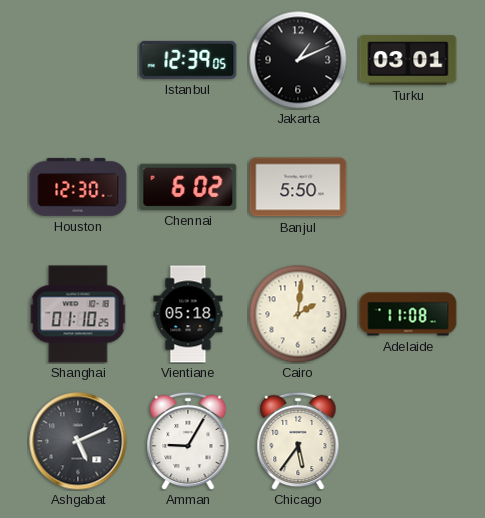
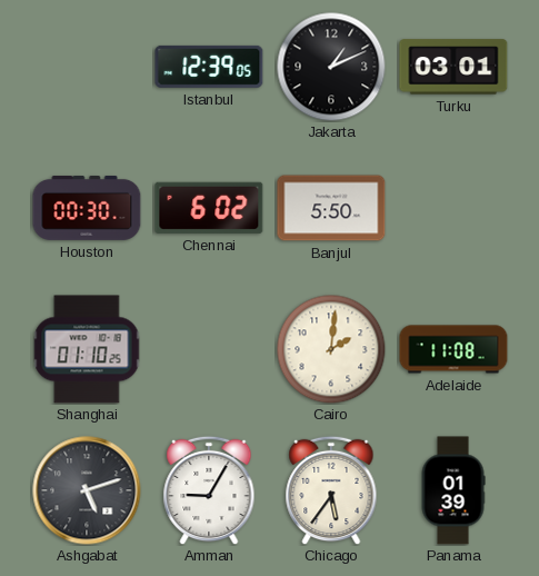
Houston: 12:30 -> 00:30 (87, 208)
Vientiane: 05:18 -> none (188, 314)
Ashgabat: 5:11 -> 5:12 (87, 490)
Panama: none -> 01:39 (453, 490)
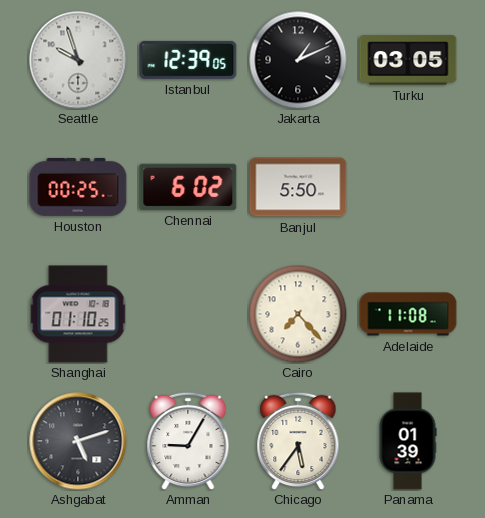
Seattle: none -> 9:57 (78, 60)
Turku: 03:01 -> 03:05 (408, 60)
Houston: 00:30 -> 00:25 (78, 187)
Cairo: 2:01 -> 7:23 (298, 314)
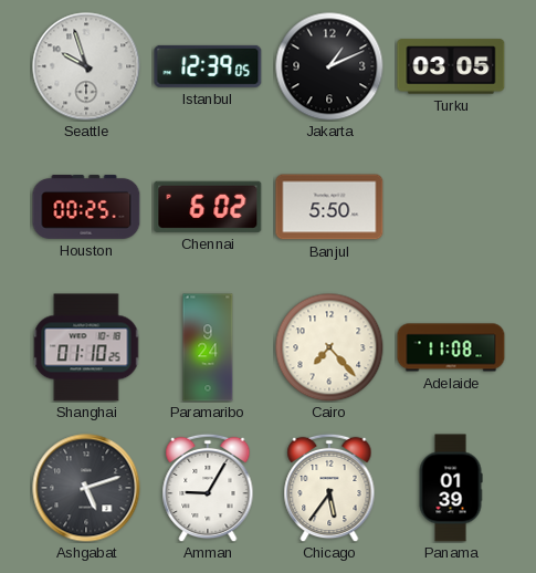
Paramaribo: none -> 9:24 (208, 347)
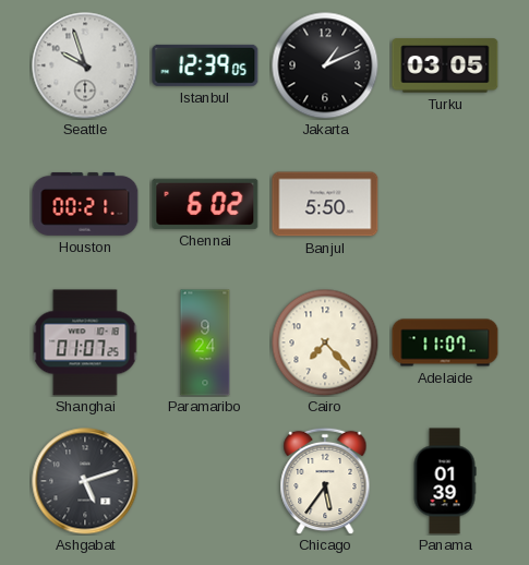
Houston: 00:25 -> 00:21 (85, 204)
Shanghai: 01:10 -> 01:07 (85, 342)
Adelaide: 11:08 -> 11:07 (445, 342)
Amman: 9:05 -> none (208, 488)
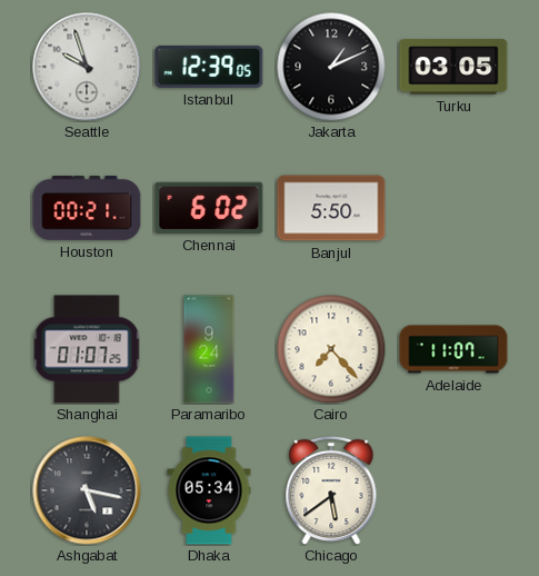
Ashgabat: 5:12 -> 5:17 (87, 490)
Dhaka: none -> 05:34 (209, 490)
Chicago: 5:36 -> 5:39 (331, 490)
Panama: 01:39 -> none (445, 481)
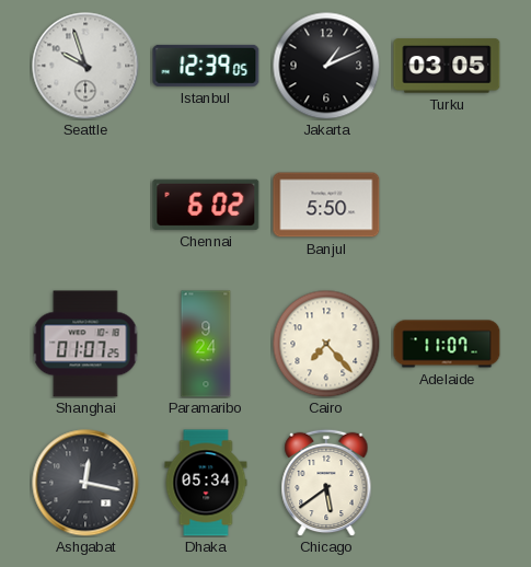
Houston: 00:21 -> none (87, 208)
Ashgabat: 5:17 -> 12:17 (85, 483)
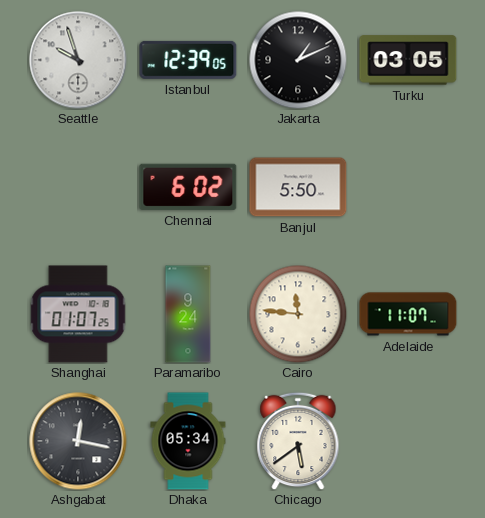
Cairo: 7:23 -> 11:46 (298, 314)
